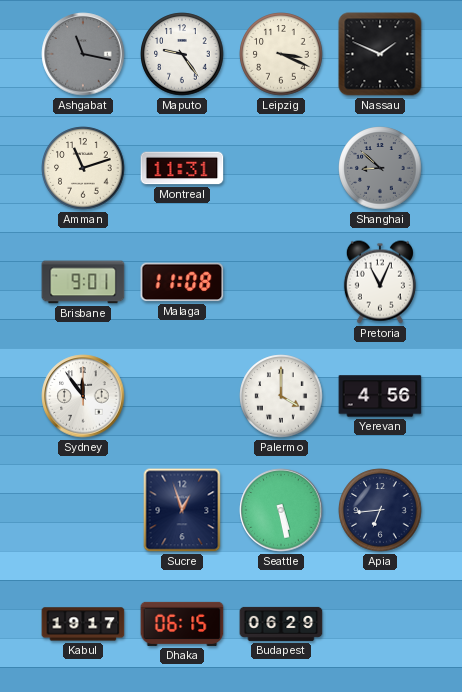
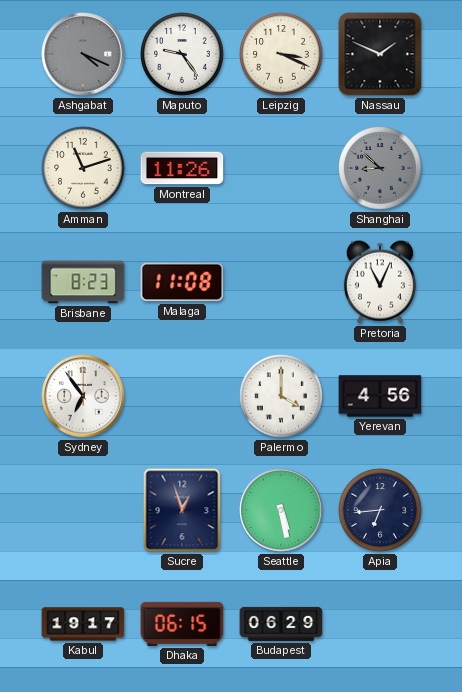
Ashgabat: 11:17 -> 4:19 (83, 54)
Montreal: 11:31 -> 11:26 (182, 168)
Brisbane: 9:01 -> 8:23 (83, 282)
Sydney: 11:54 -> 6:54 (83, 396)
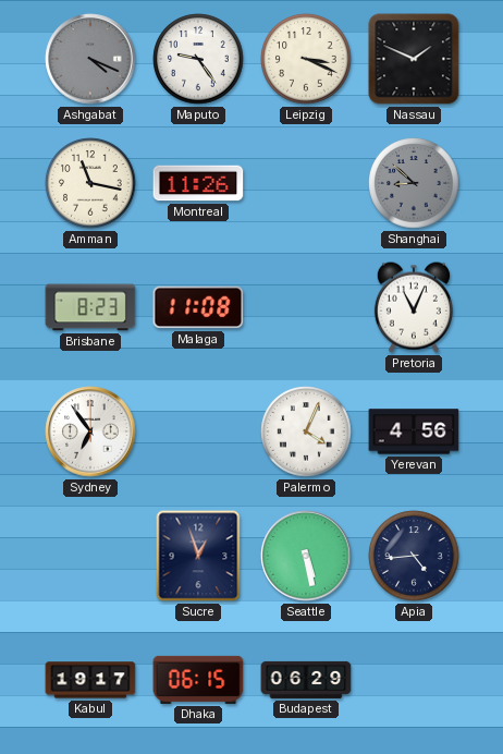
Amman: 11:12 -> 11:17 (90, 183)
Palermo: 4:00 -> 4:04 (306, 431)
Apia: 6:44 -> 4:44 (414, 556)
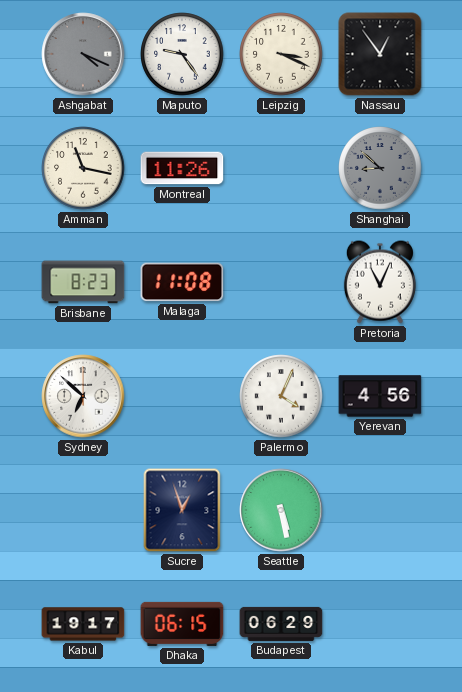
Nassau: 1:49 -> 12:54 (380, 54)
Sydney: 6:54 -> 6:52 (83, 396)
Apia: 4:44 -> none (414, 556)
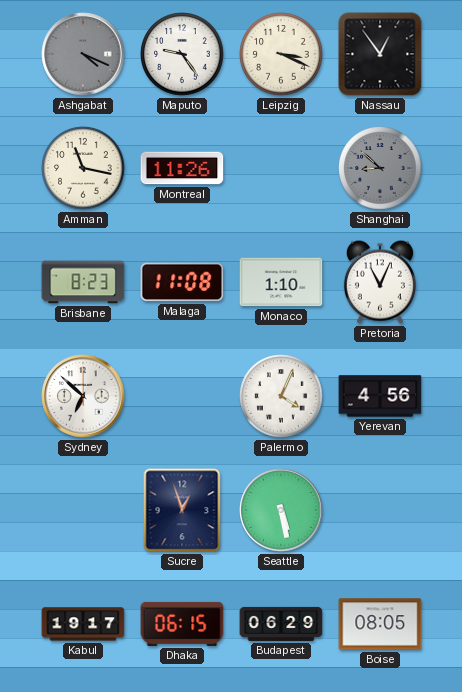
Monaco: none -> 1:10 (281, 282)
Boise: none -> 08:05 (380, 624)
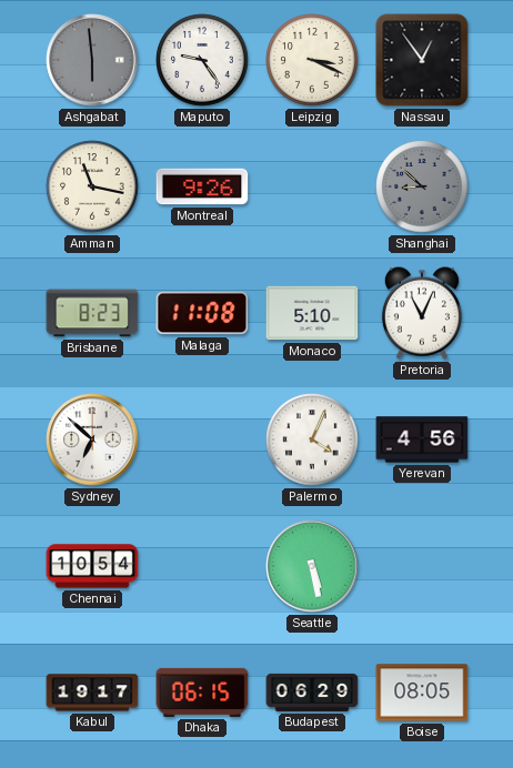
Ashgabat: 4:19 -> 5:59 (92, 60)
Montreal: 11:26 -> 9:26 (202, 186)
Monaco: 1:10 -> 5:10 (312, 313)
Chennai: none -> 10:54 (92, 566)
Sucre: 12:57 -> none (182, 510)
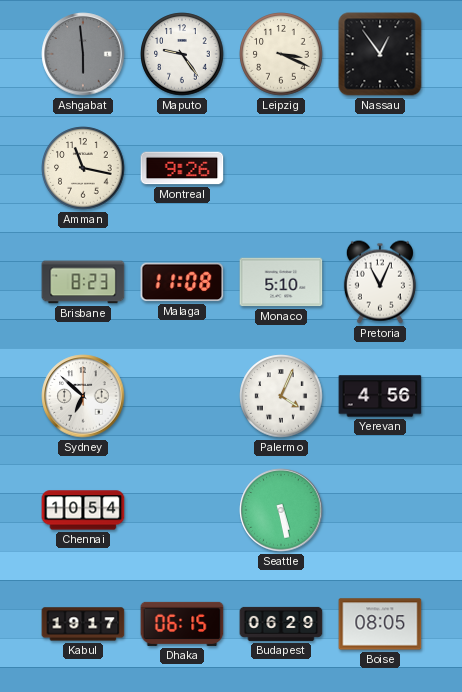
Shanghai: 8:52 -> none (422, 186)
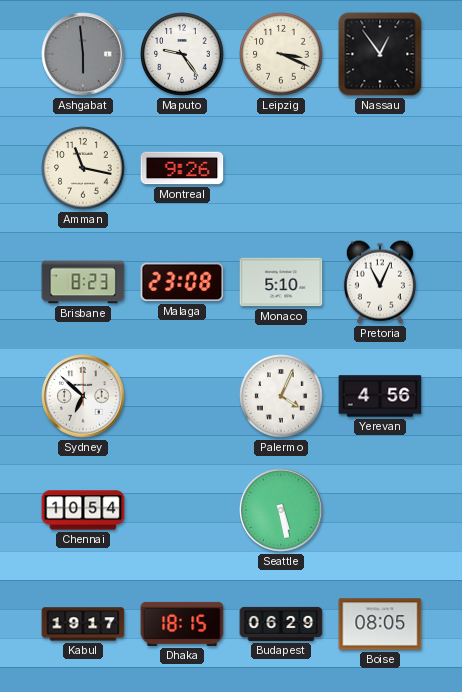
Malaga: 11:08 -> 23:08 (182, 282)
Dhaka: 06:15 -> 18:15 (182, 624)
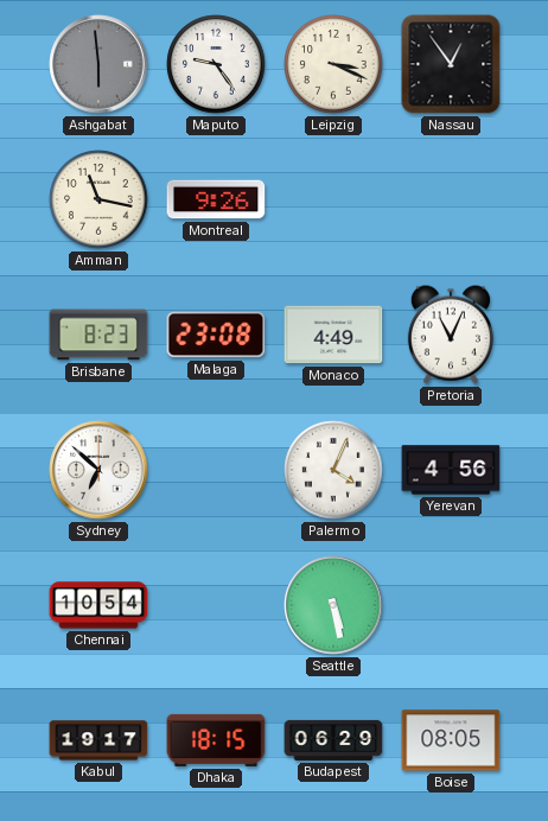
Monaco: 5:10 -> 4:49 (333, 335)
